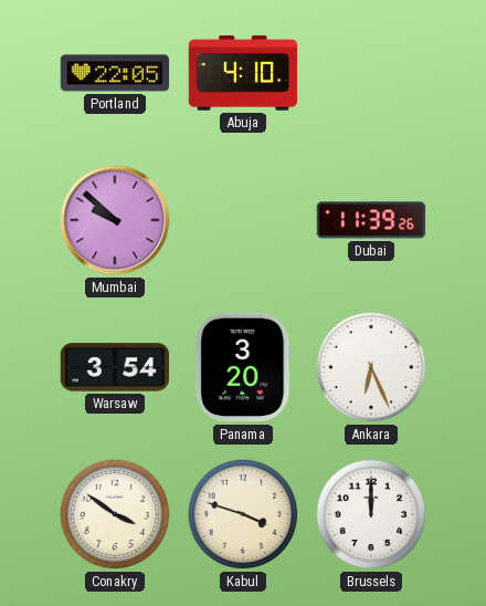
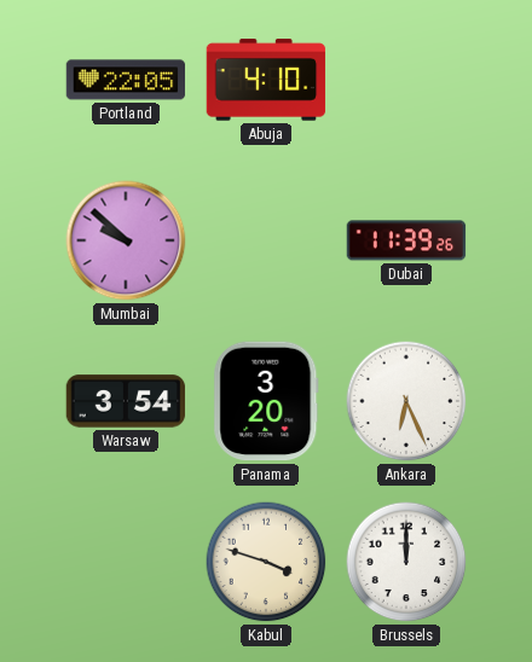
Conakry: 3:51 -> none (115, 514)
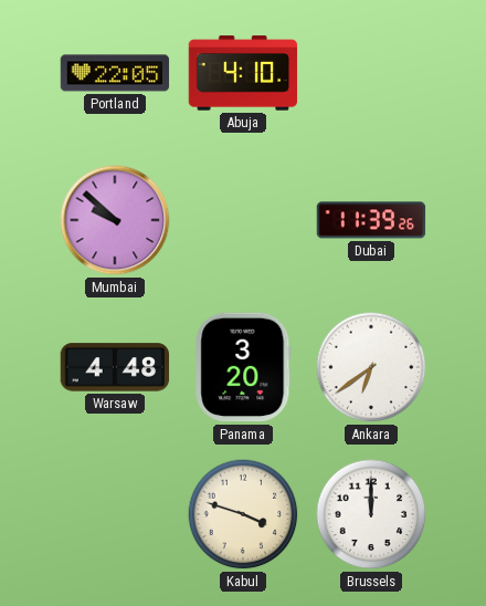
Warsaw: 3:54 -> 4:48 (115, 367)
Ankara: 6:26 -> 6:39 (371, 367)
